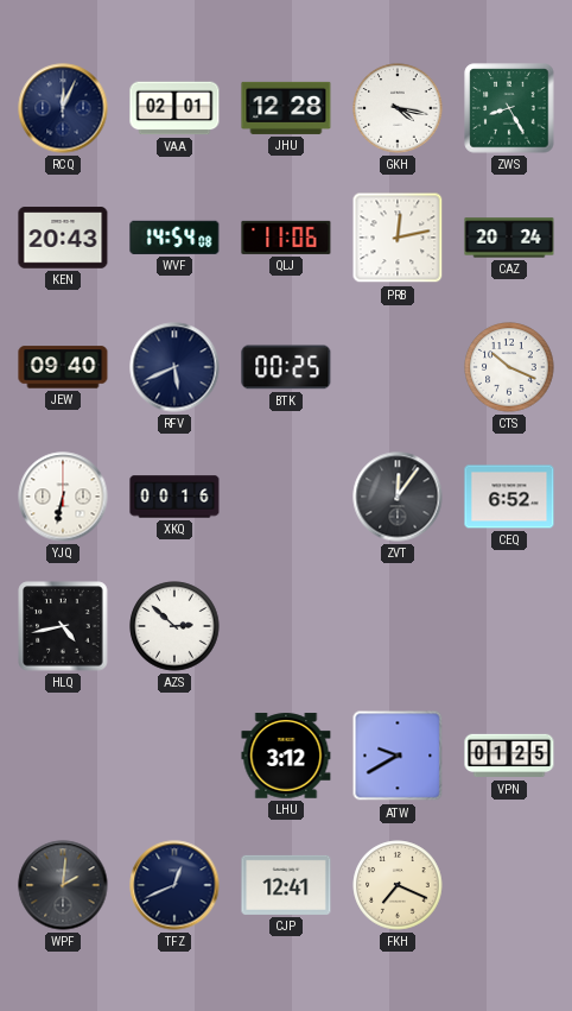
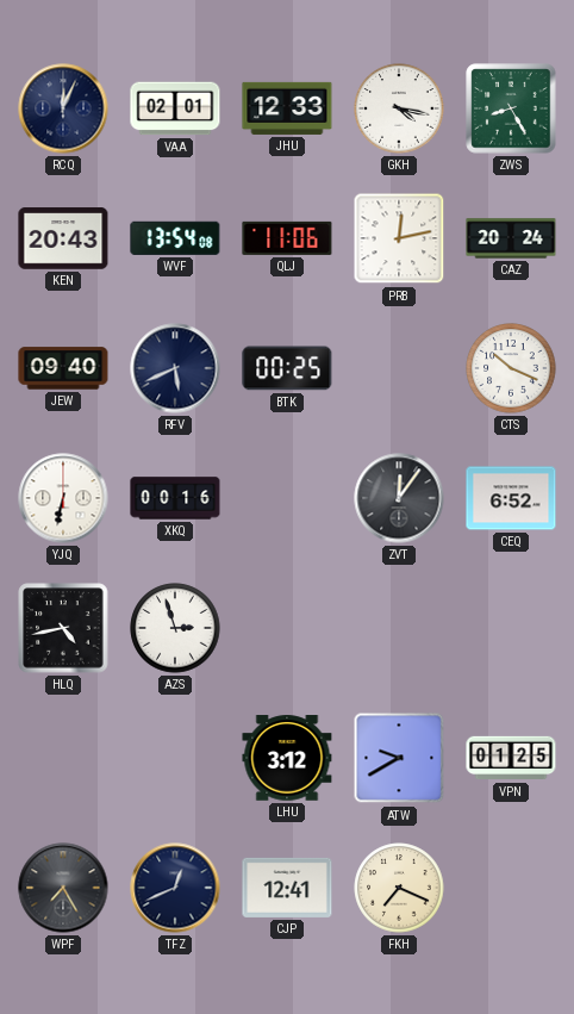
JHU: 12:28 -> 12:33 (287, 108)
WVF: 14:54 -> 13:54 (175, 238)
AZS: 2:52 -> 2:57 (175, 628)
WPF: 2:01 -> 7:25 (63, 888)
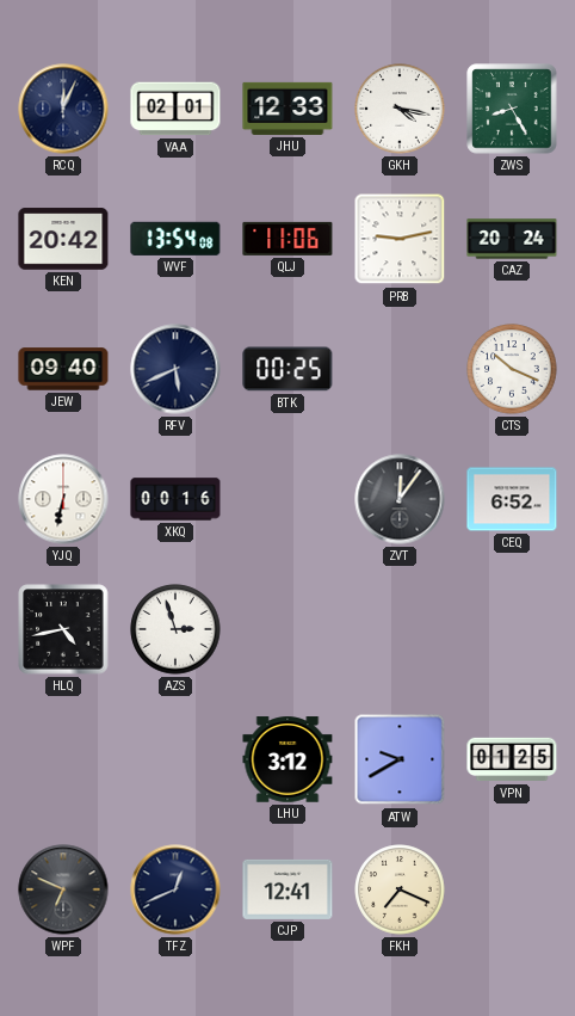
KEN: 20:43 -> 20:42 (63, 239)
PRB: 12:13 -> 9:13 (400, 239)
WPF: 7:25 -> 6:49 (63, 889)
